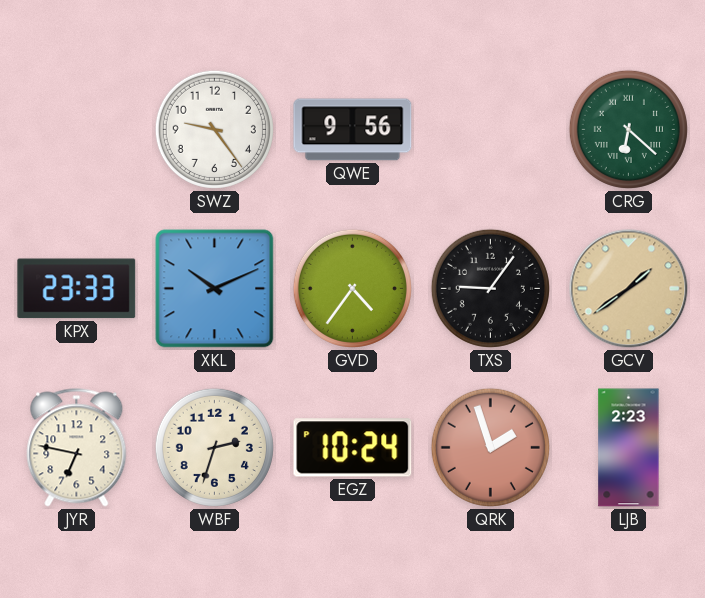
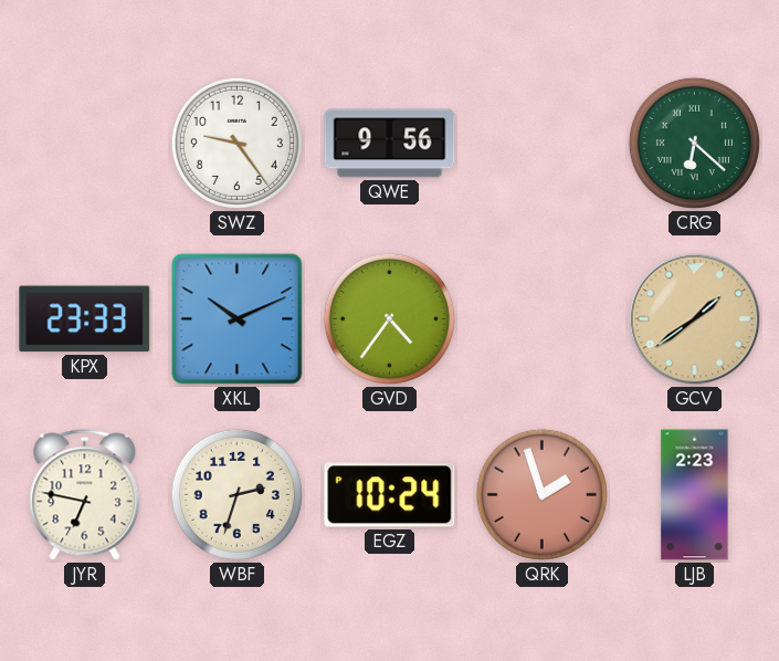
TXS: 9:06 -> none (490, 288)
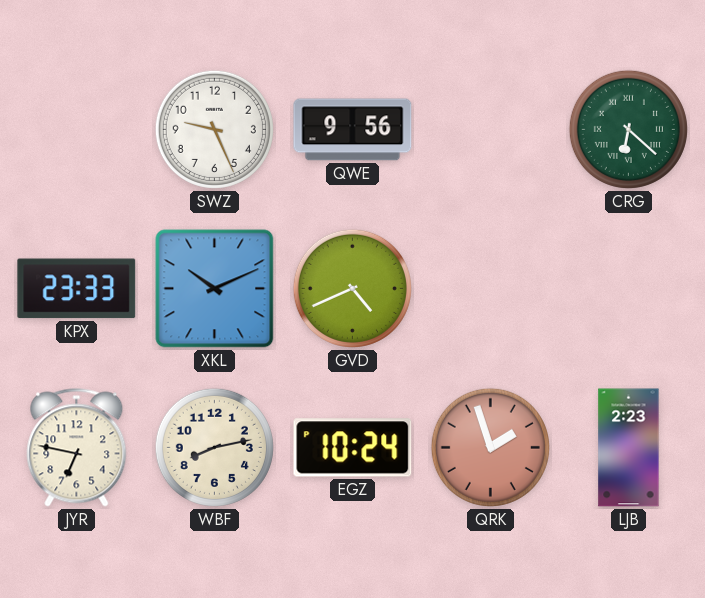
SWZ: 9:24 -> 9:26 (214, 129)
GVD: 4:36 -> 4:41 (352, 288)
GCV: 1:39 -> none (695, 319)
WBF: 2:33 -> 8:13 (214, 447)
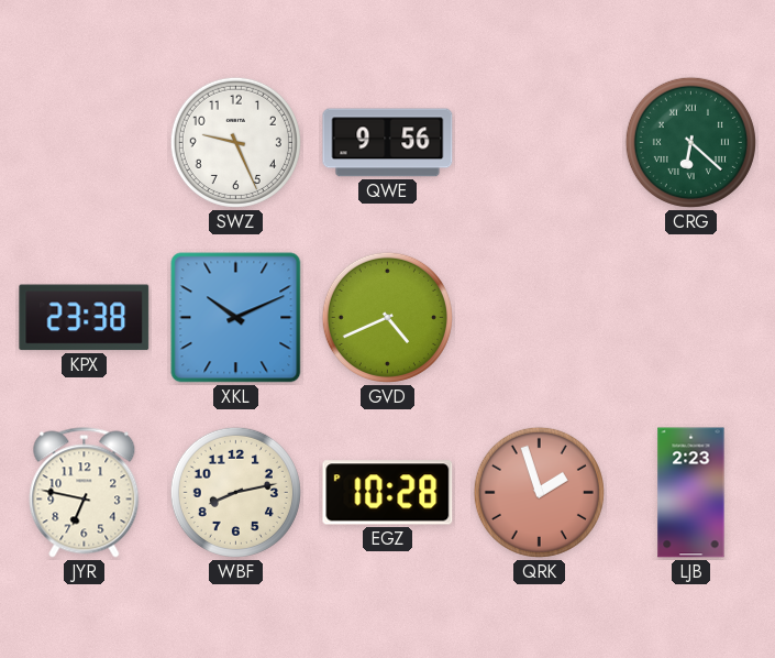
KPX: 23:33 -> 23:38 (85, 318)
EGZ: 10:24 -> 10:28 (388, 493)
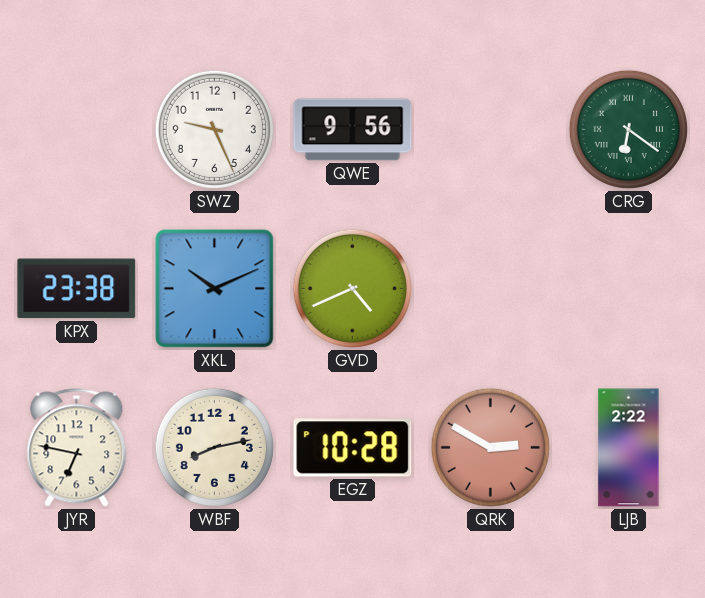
CRG: 6:22 -> 6:21 (628, 129)
QRK: 1:57 -> 2:50 (490, 447)
LJB: 2:23 -> 2:22 (629, 448)
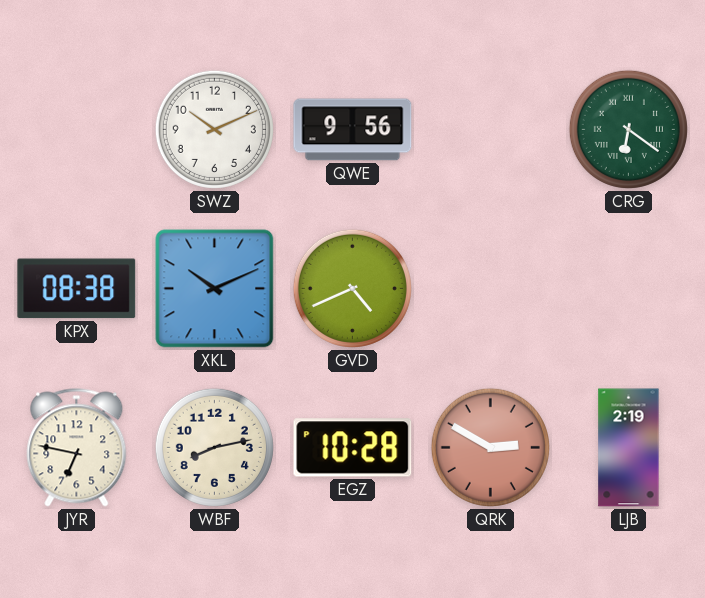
SWZ: 9:26 -> 10:11 (214, 129)
KPX: 23:38 -> 08:38 (77, 289)
LJB: 2:22 -> 2:19 (629, 448)
